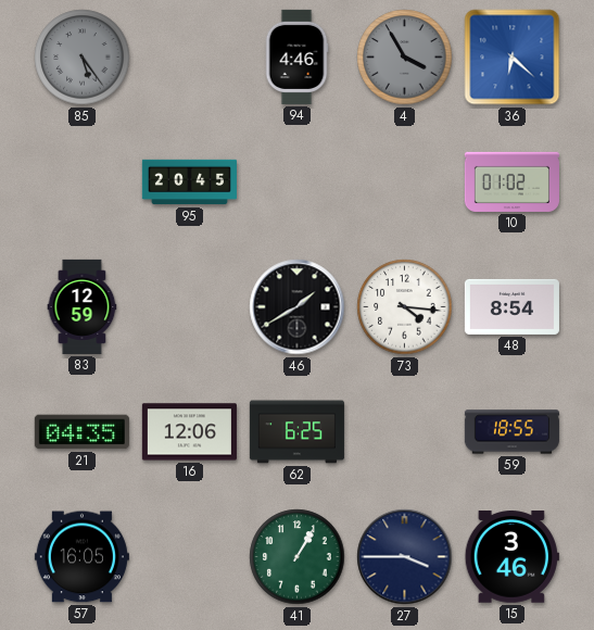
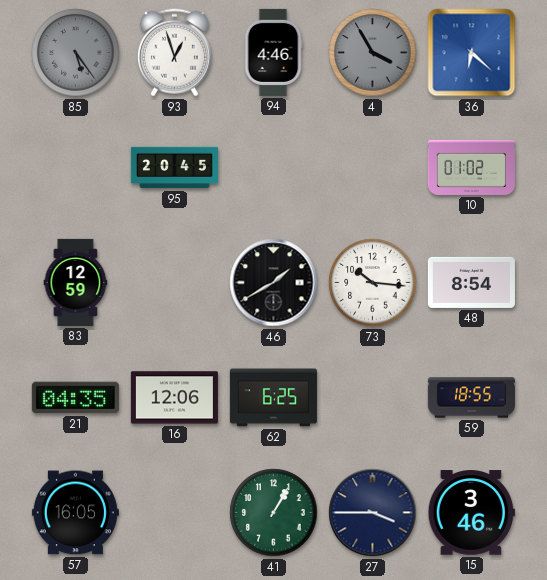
93: none -> 12:57 (174, 53)
73: 4:16 -> 10:16 (373, 283)
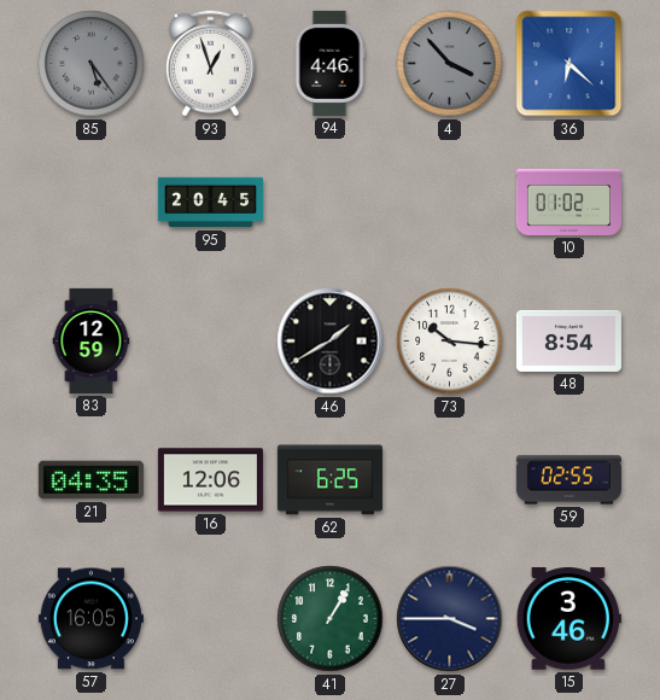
4: 3:55 -> 3:53 (450, 64)
59: 18:55 -> 02:55 (568, 480)
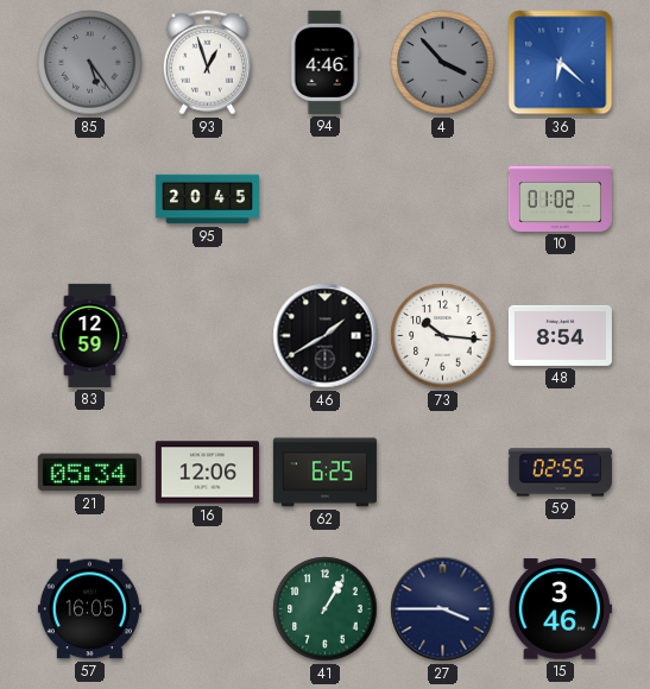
21: 04:35 -> 05:34 (89, 473)
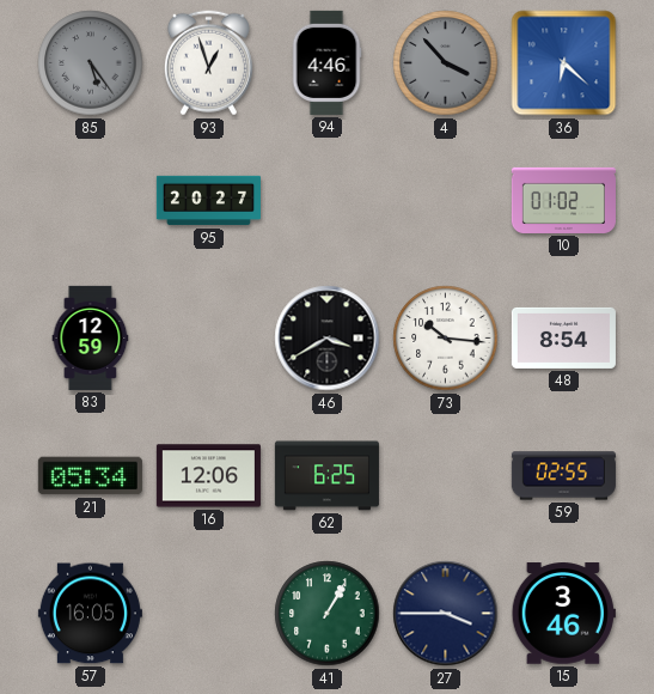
95: 20:45 -> 20:27 (208, 201)
46: 1:40 -> 3:40 (328, 339)
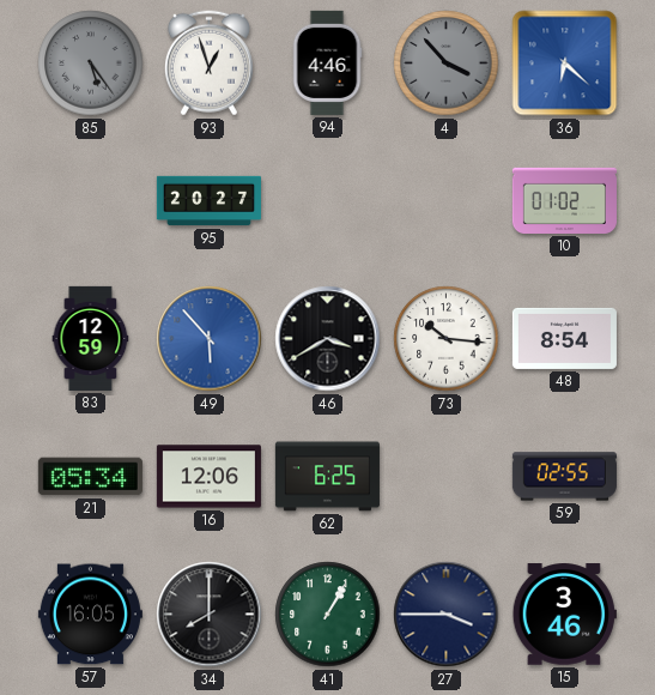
49: none -> 5:53 (210, 339)
34: none -> 8:00 (210, 615)
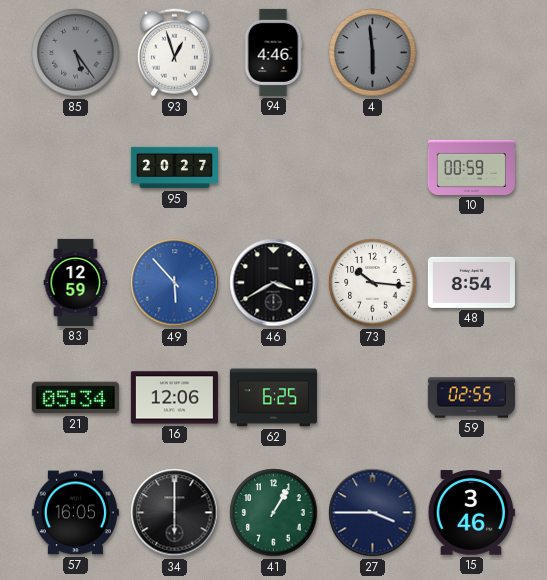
4: 3:53 -> 5:59 (373, 53)
36: 6:22 -> none (565, 64)
10: 01:02 -> 00:59 (471, 167)
34: 8:00 -> 6:00 (175, 513)
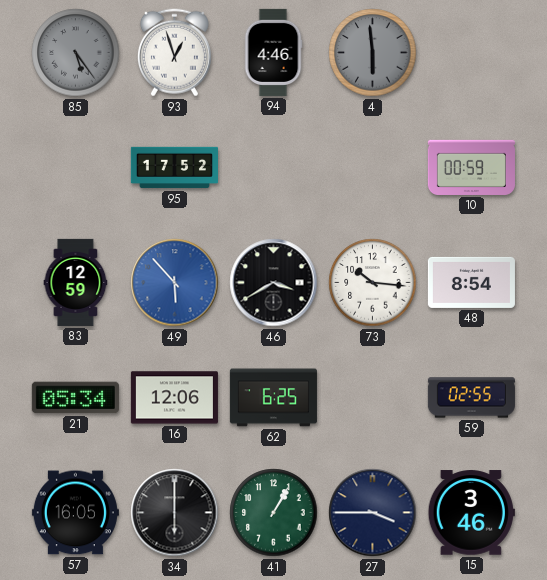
95: 20:27 -> 17:52 (174, 168)
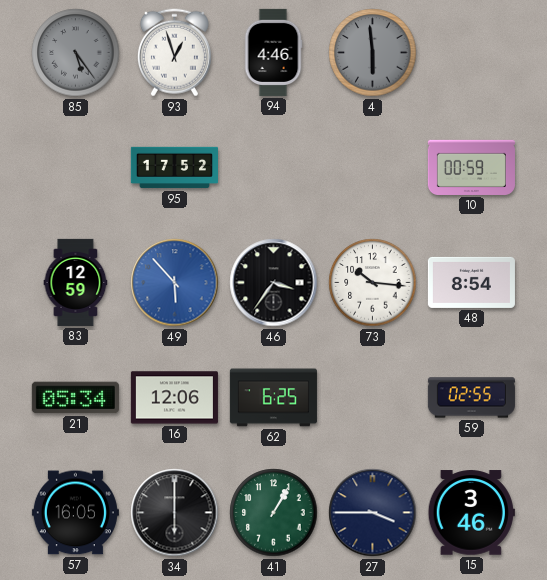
46: 3:40 -> 3:36 (274, 283)
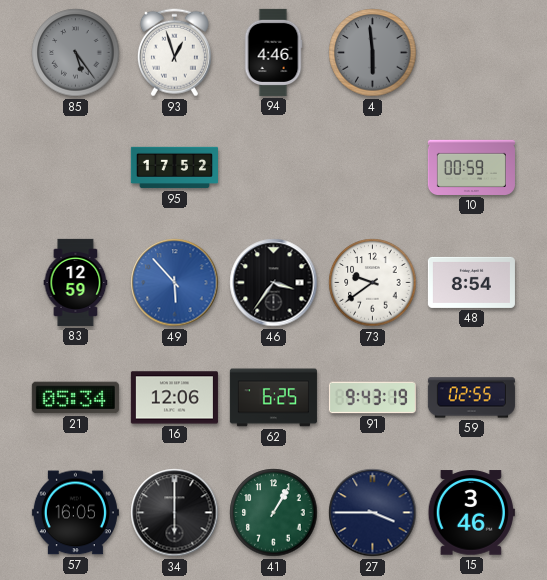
73: 10:16 -> 9:39 (373, 283)
91: none -> 9:43 (372, 398)
